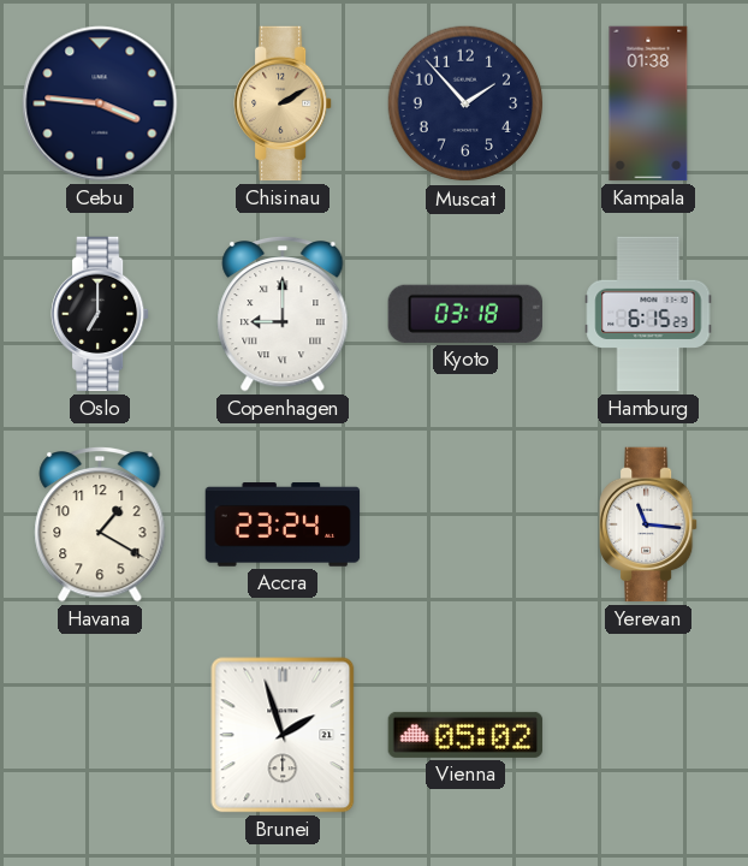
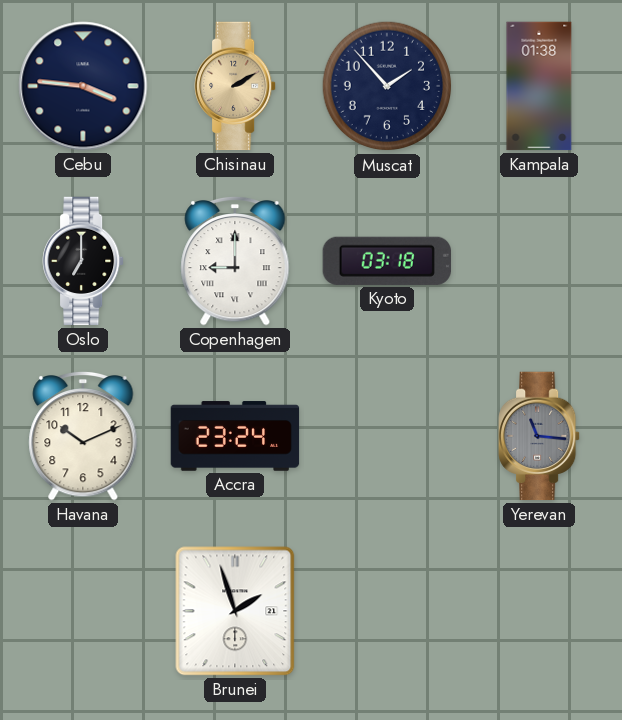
Hamburg: 6:15 -> none (648, 314)
Havana: 1:20 -> 10:11 (83, 436)
Yerevan dial: white -> grey (540, 436)
Vienna: 05:02 -> none (465, 735)
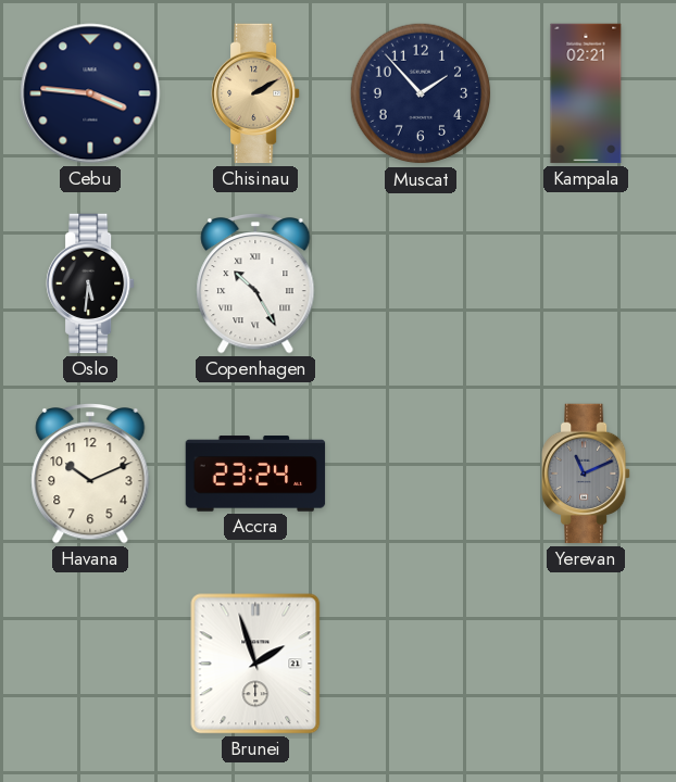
Kampala: 01:38 -> 02:21 (586, 93)
Oslo: 7:00 -> 5:31 (91, 283)
Copenhagen: 9:00 -> 10:25 (255, 283)
Kyoto: 03:18 -> none (386, 261)
Yerevan: 11:16 -> 11:11 (587, 474)
